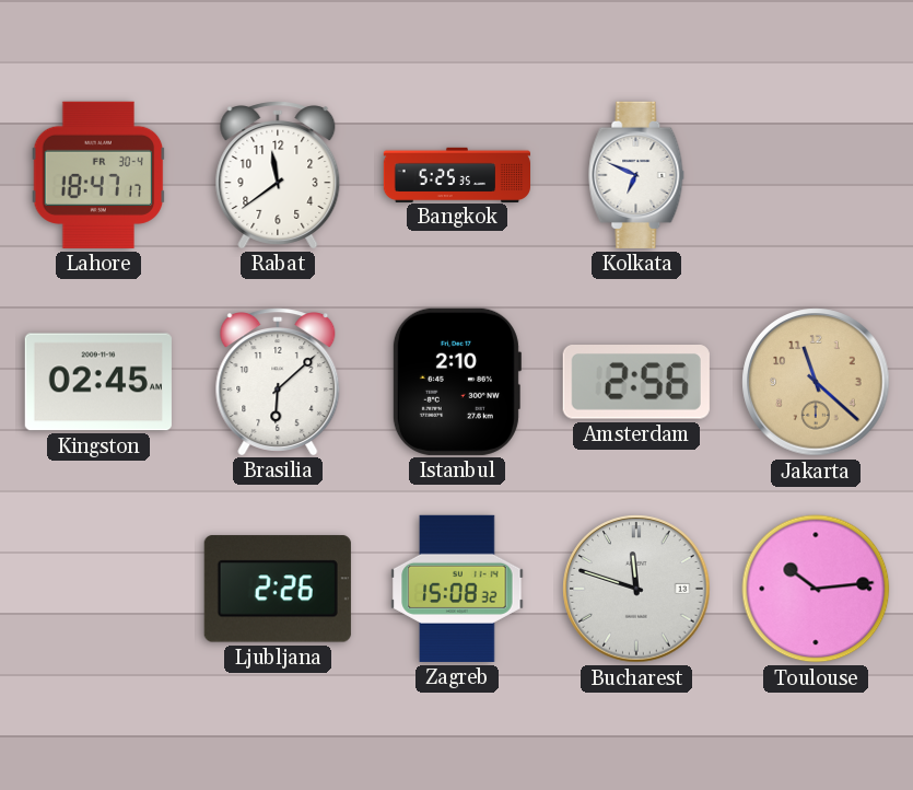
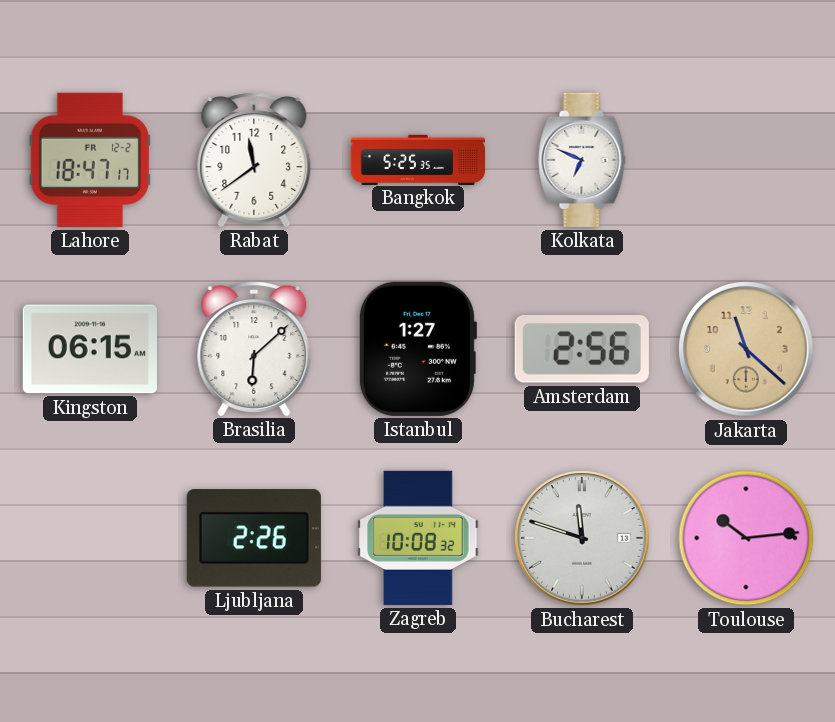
Lahore date: FR 30-4 -> FR 12-2 (90, 160)
Kingston: 02:45 -> 06:15 (90, 349)
Istanbul: 2:10 -> 1:27 (417, 349)
Zagreb: 15:08 -> 10:08 (418, 538)
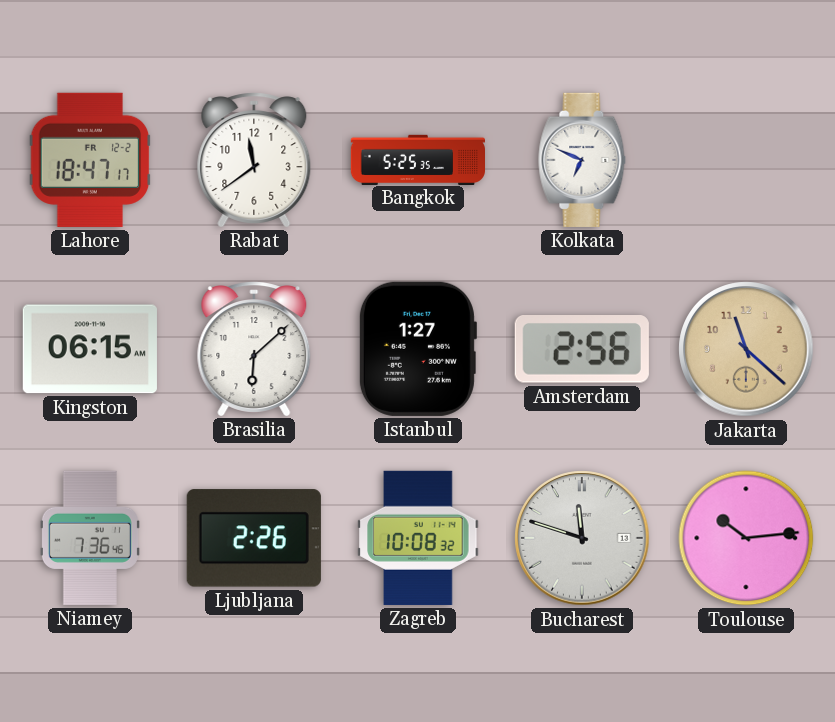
Niamey: none -> 7:36 (90, 538)
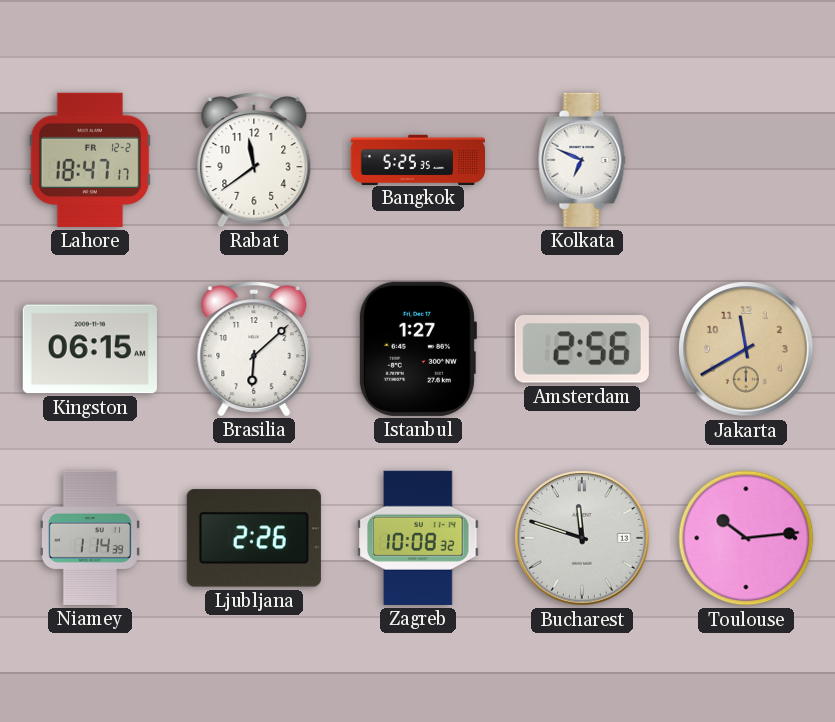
Jakarta: 11:22 -> 11:40 (746, 349)
Niamey: 7:36 -> 1:14 (90, 538)
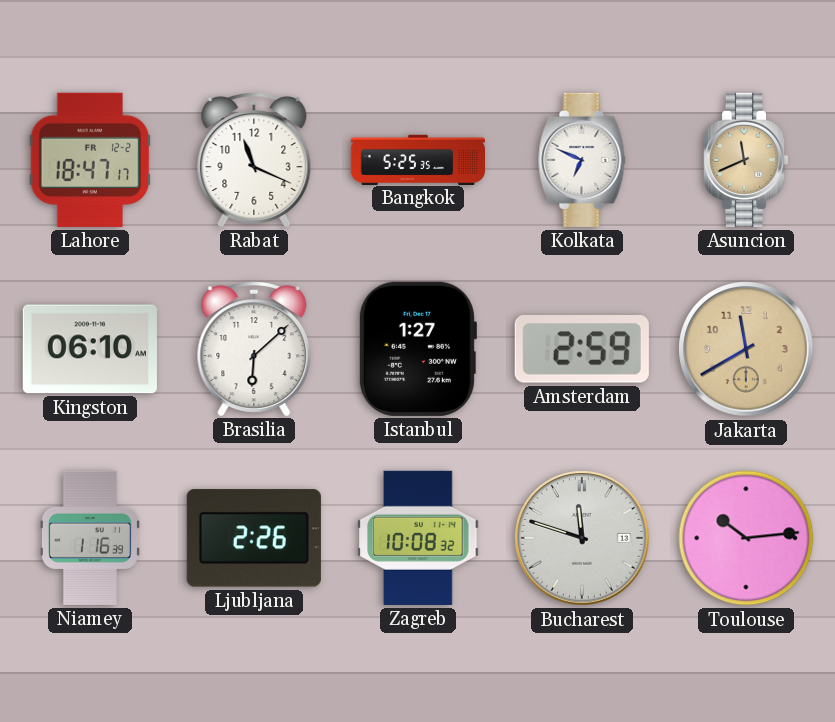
Rabat: 11:39 -> 11:19 (254, 160)
Asuncion: none -> 11:41 (746, 160)
Kingston: 06:15 -> 06:10 (90, 349)
Amsterdam: 2:56 -> 2:59 (582, 349)
Niamey: 1:14 -> 1:16 (90, 538)
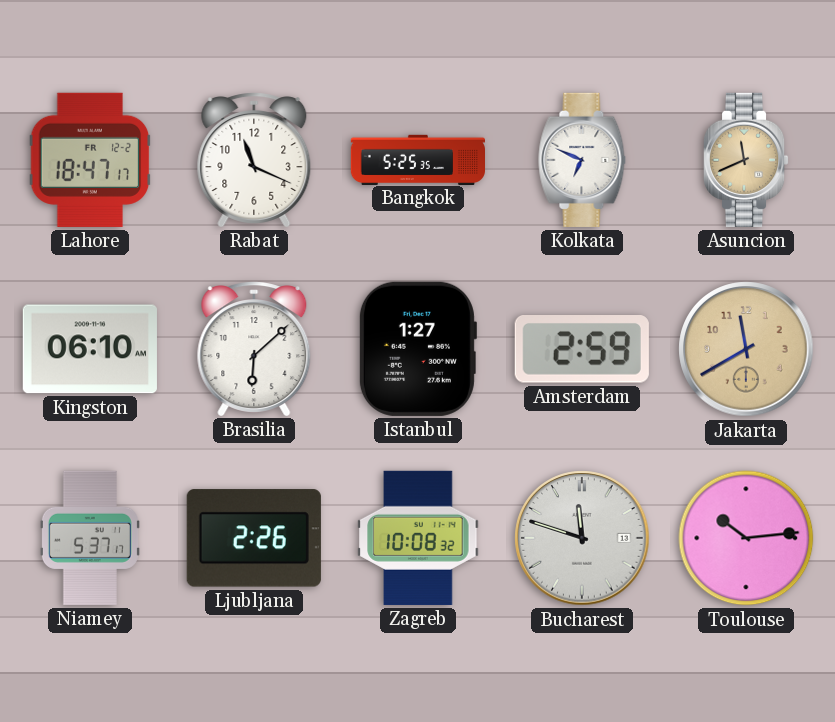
Niamey: 1:16 -> 5:37 (90, 538)
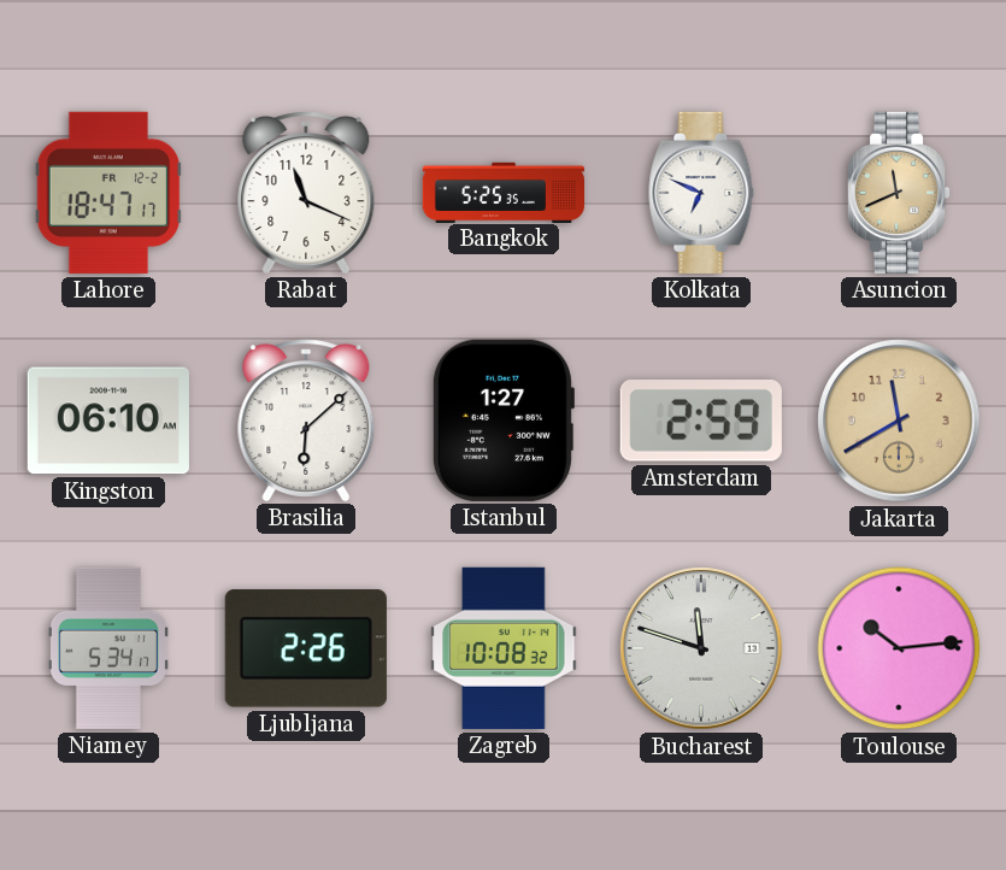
Niamey: 5:37 -> 5:34 (108, 648)
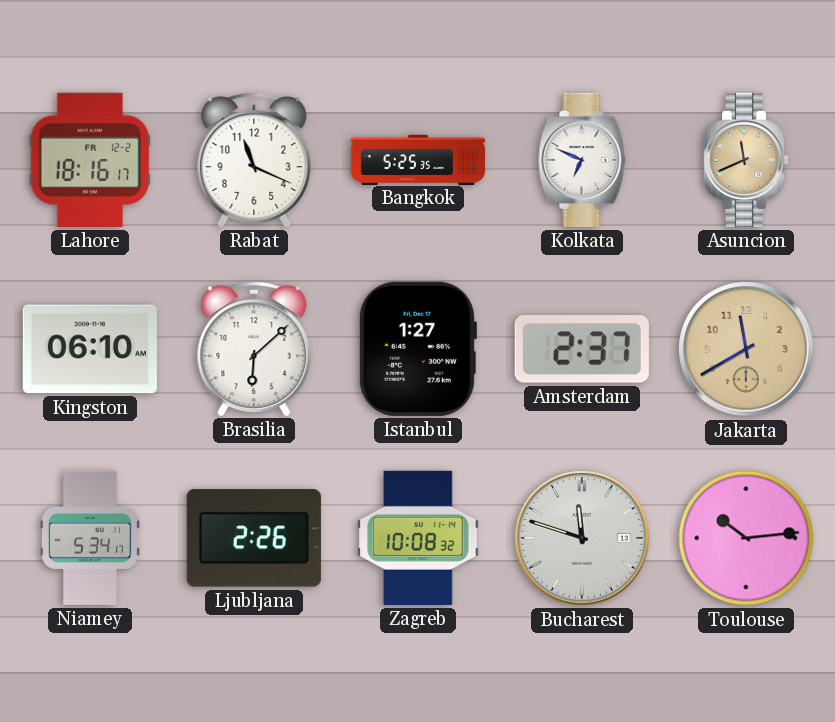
Lahore: 18:47 -> 18:16 (90, 160)
Amsterdam: 2:59 -> 2:37 (582, 349)
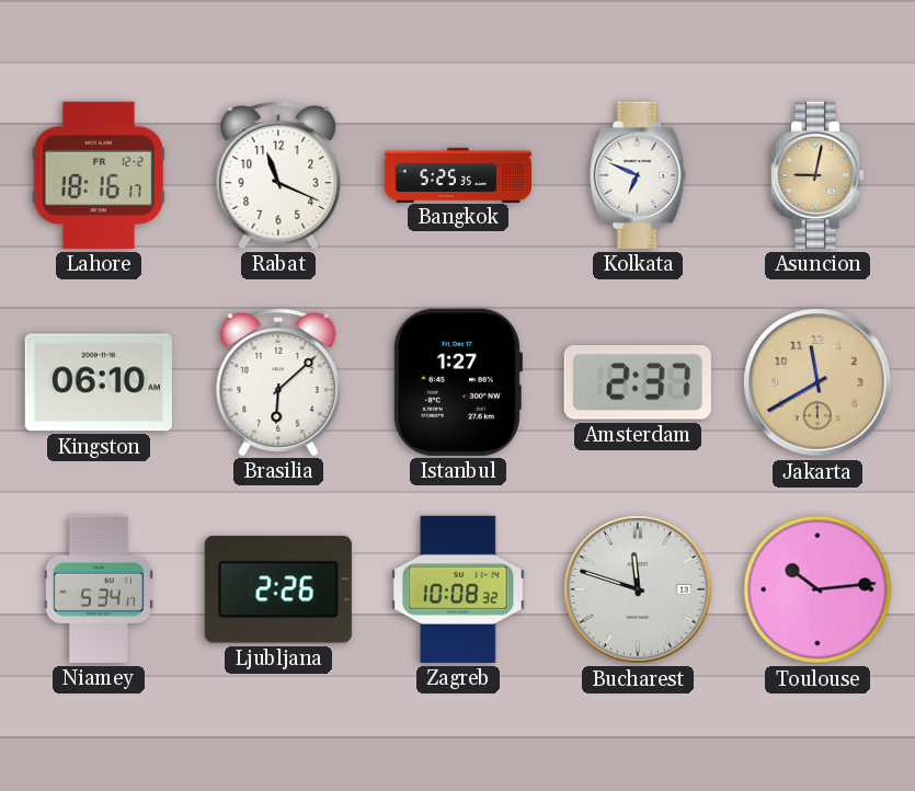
Asuncion: 11:41 -> 9:02 (817, 175)
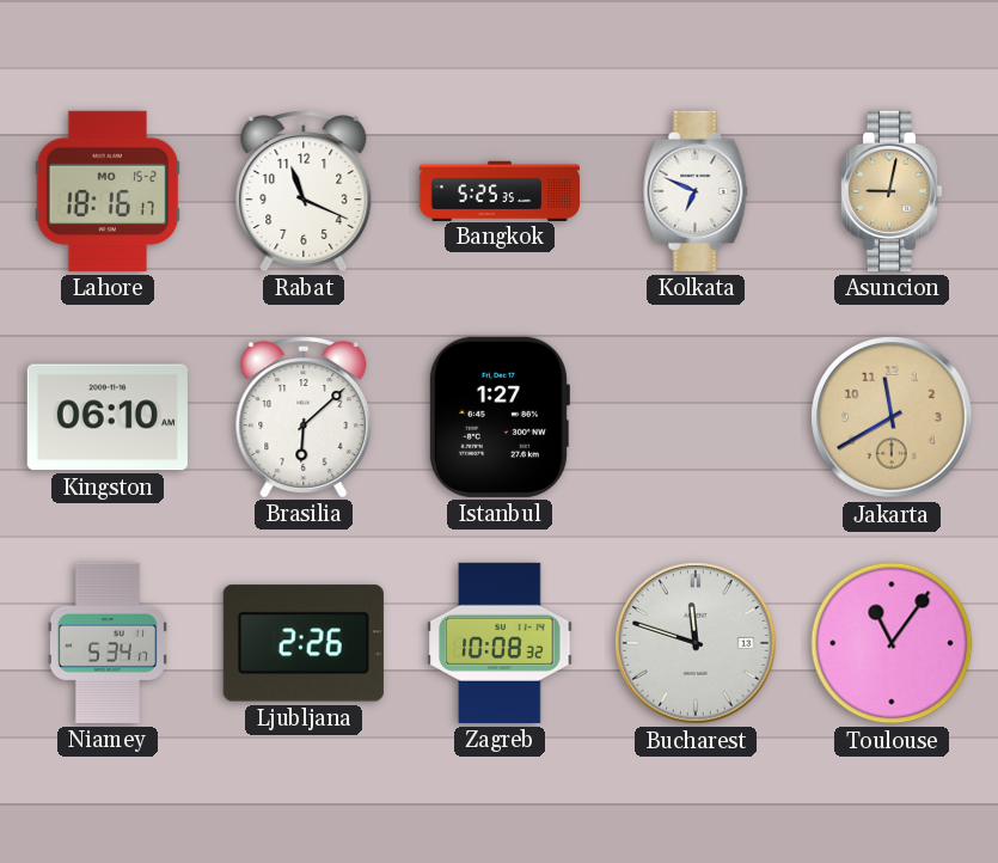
Lahore date: FR 12-2 -> MO 15-2 (108, 191)
Amsterdam: 2:37 -> none (638, 382)
Toulouse: 10:14 -> 11:06 (892, 643)
